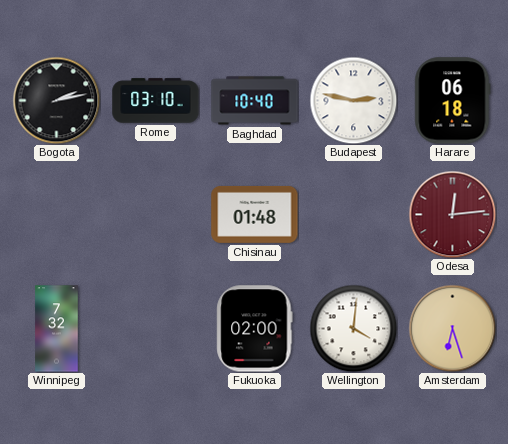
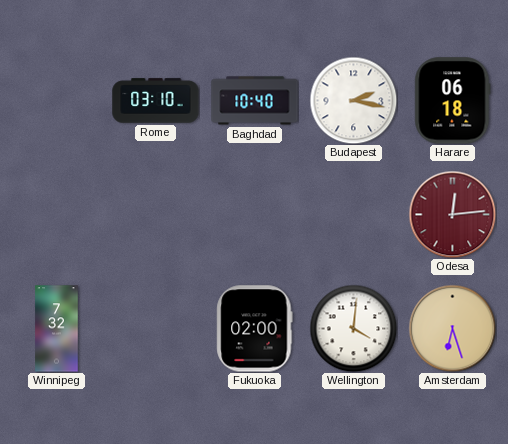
Bogota: 2:13 -> none (56, 100)
Budapest: 2:47 -> 2:17 (353, 100)
Chisinau: 01:48 -> none (255, 214)
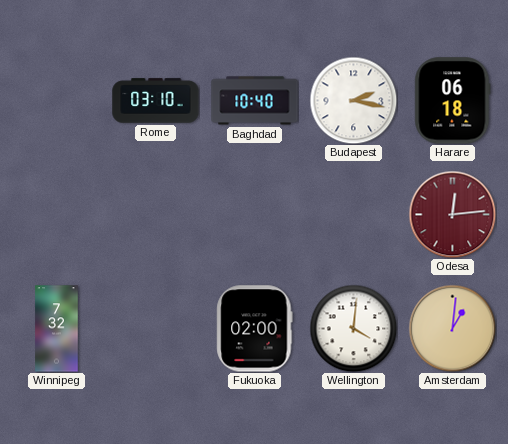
Amsterdam: 6:27 -> 1:01 (452, 328)
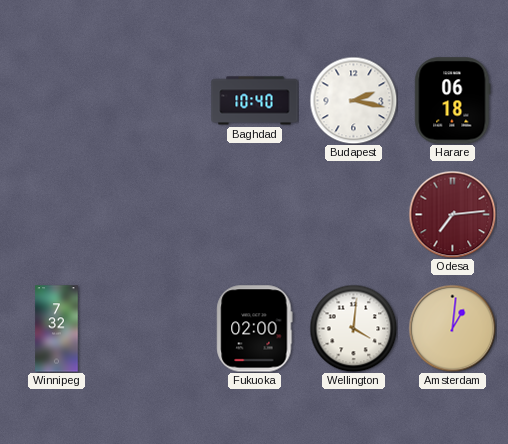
Rome: 03:10 -> none (156, 101)
Odesa: 12:14 -> 7:14 (452, 214)
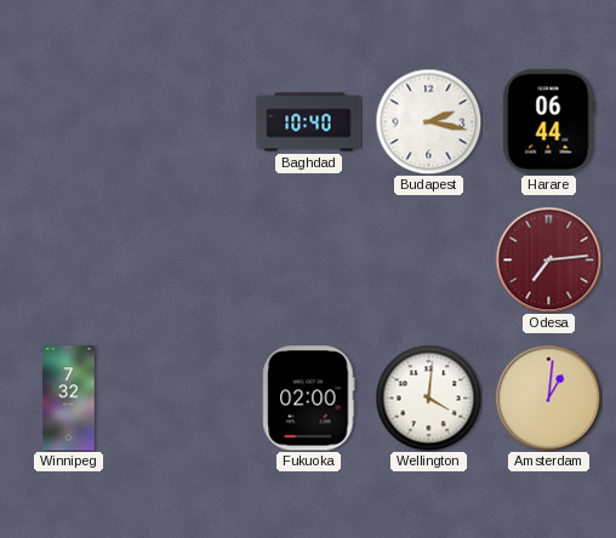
Harare: 06:18 -> 06:44 (549, 122)
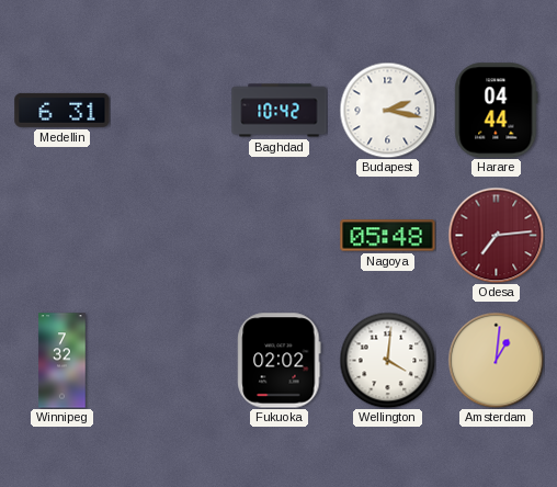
Medellin: none -> 6:31 (62, 110)
Baghdad: 10:40 -> 10:42 (280, 111)
Harare: 06:44 -> 04:44 (497, 111)
Nagoya: none -> 05:48 (388, 236)
Fukuoka: 02:00 -> 02:02 (280, 361)
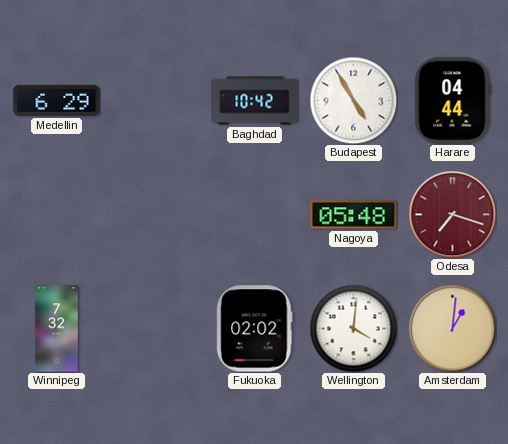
Medellin: 6:31 -> 6:29 (57, 100)
Budapest: 2:17 -> 4:55 (353, 100)
Odesa: 7:14 -> 7:18 (452, 214)
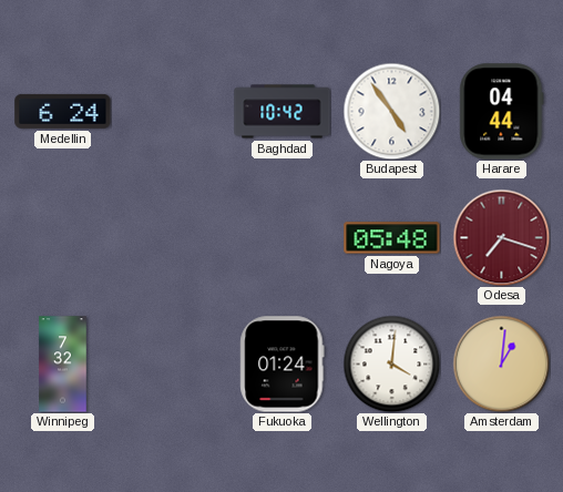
Medellin: 6:29 -> 6:24 (63, 111)
Budapest: 4:55 -> 4:54 (391, 111)
Fukuoka: 02:02 -> 01:24 (283, 365)
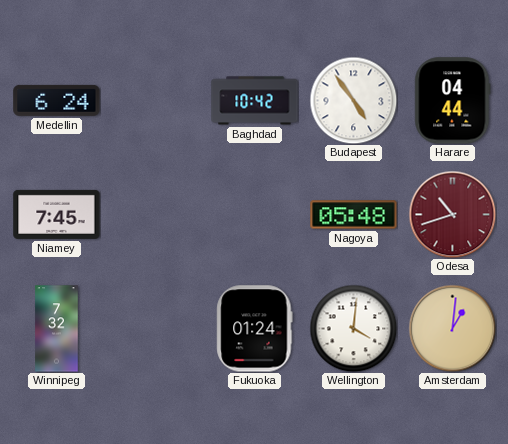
Niamey: none -> 7:45 (57, 214)
Odesa: 7:18 -> 10:42 (452, 214)
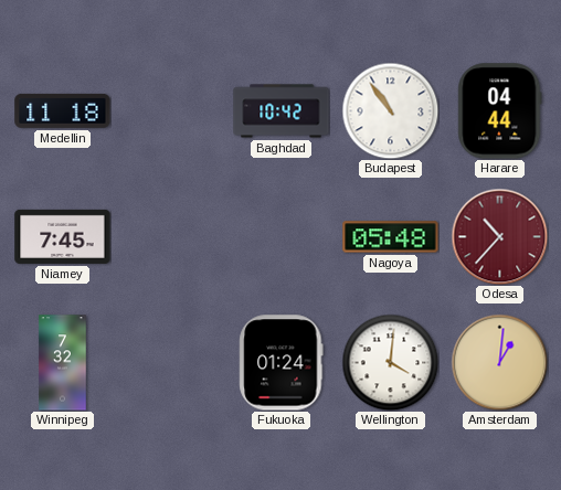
Medellin: 6:24 -> 11:18 (63, 110)
Budapest: 4:54 -> 10:54 (390, 110)
Odesa: 10:42 -> 10:37 (499, 236)
